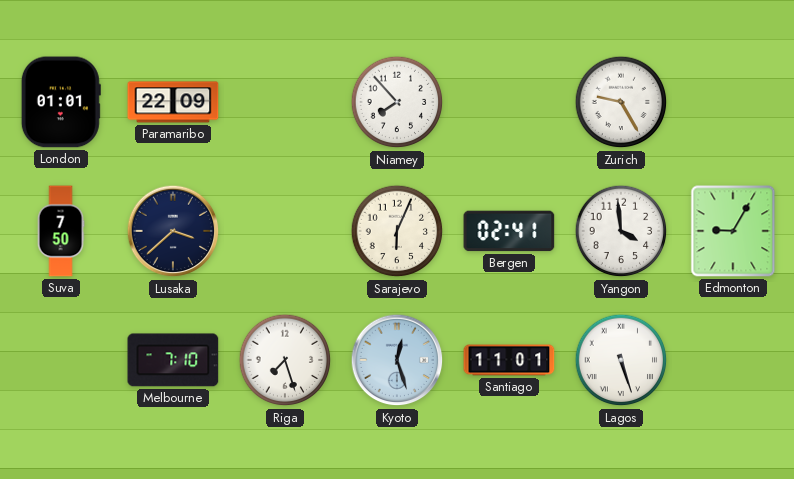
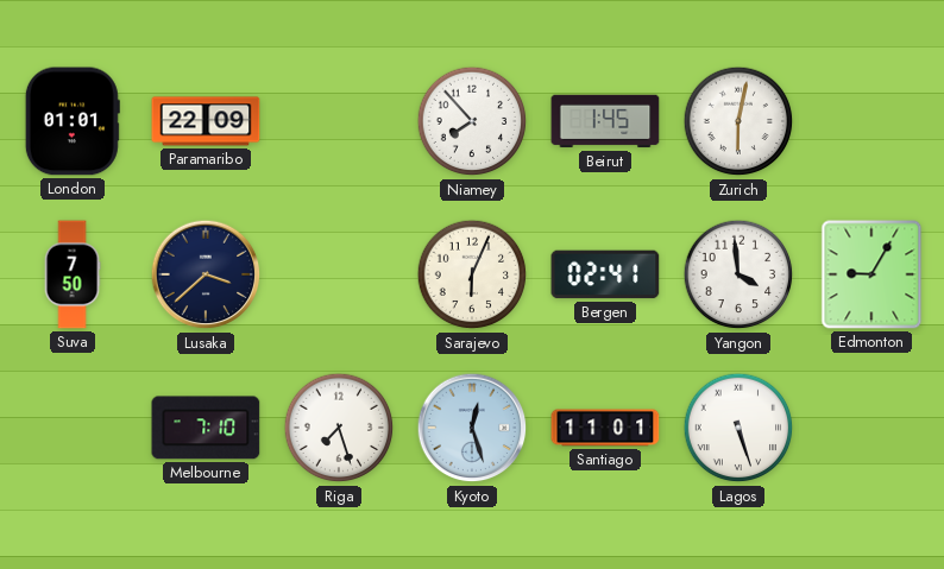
Beirut: none -> 1:45 (605, 121)
Zurich: 9:25 -> 6:02 (738, 121)
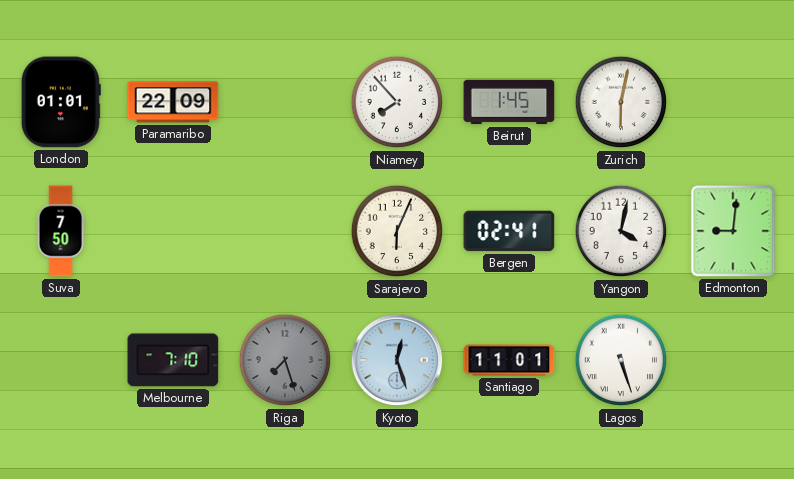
Lusaka: 3:38 -> none (206, 274)
Yangon: 3:59 -> 4:02 (621, 231)
Edmonton: 9:05 -> 9:01 (733, 231)
Riga dial: white -> grey (285, 360)
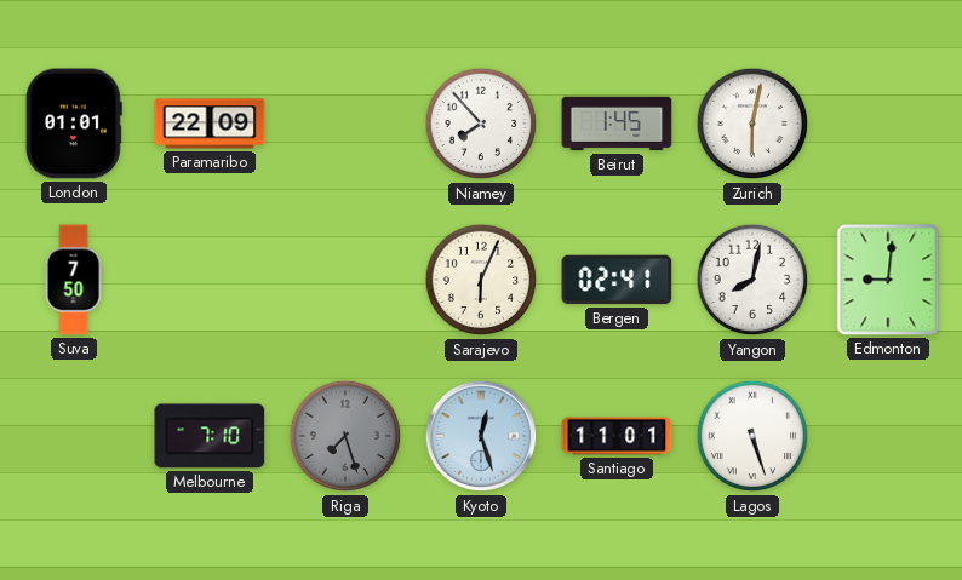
Yangon: 4:02 -> 8:02 (752, 280)
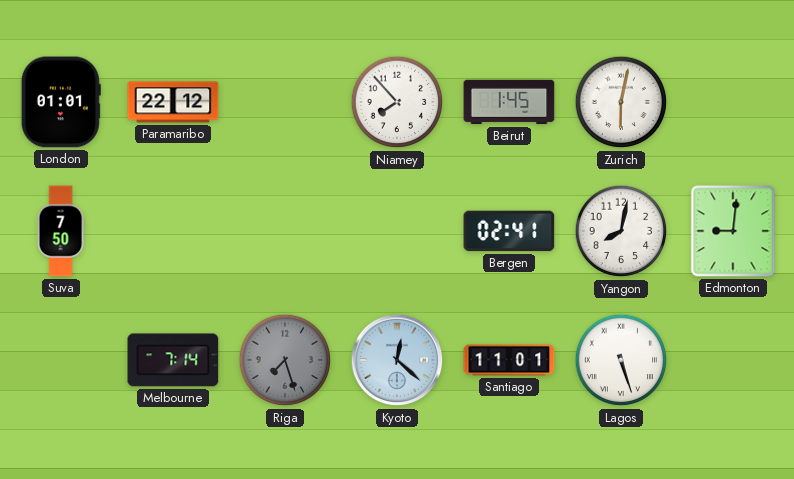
Paramaribo: 22:09 -> 22:12 (173, 102)
Sarajevo: 6:04 -> none (481, 280)
Melbourne: 7:10 -> 7:14 (173, 360)
Kyoto: 12:27 -> 12:22 (397, 360)
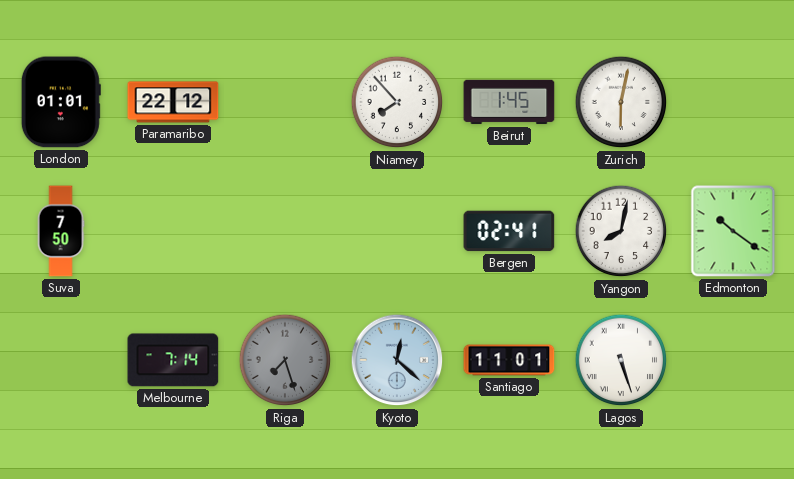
Edmonton: 9:01 -> 10:21 (733, 231)
